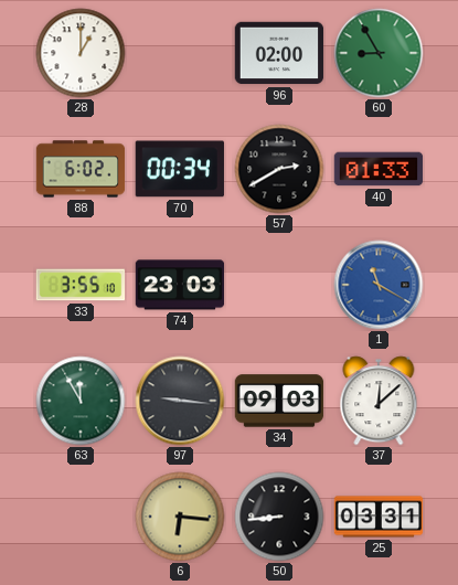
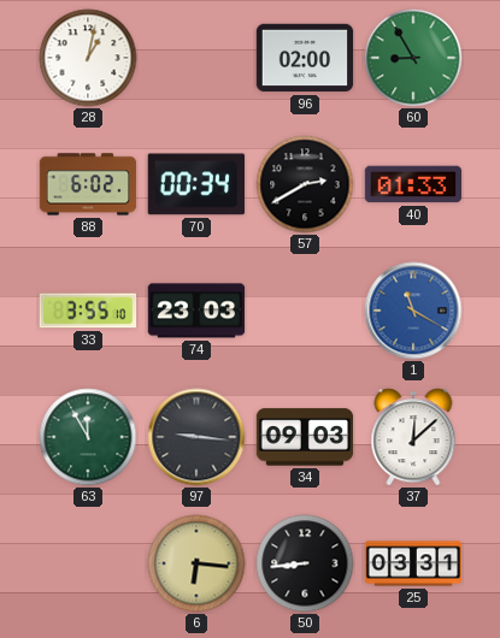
28: 1:00 -> 1:02 (88, 58)
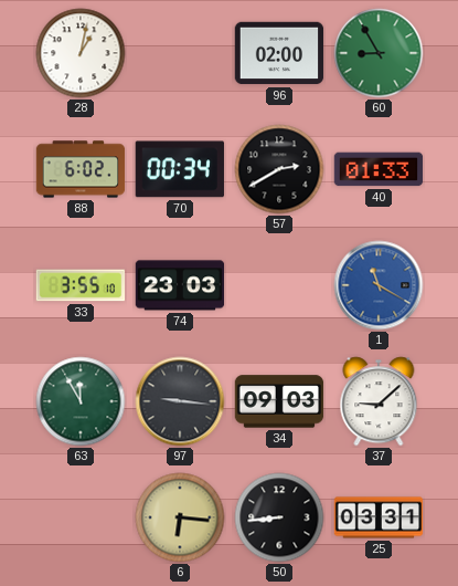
37: 12:08 -> 9:08 (379, 401)
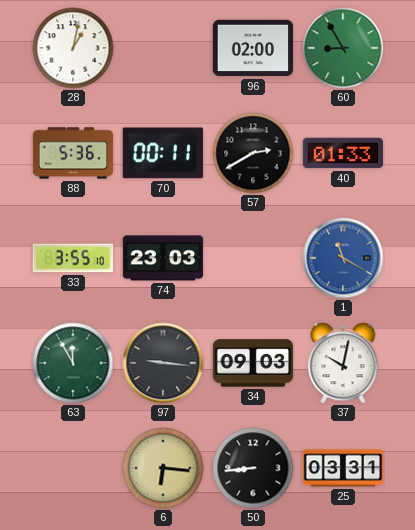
88: 6:02 -> 5:36 (73, 153)
70: 00:34 -> 00:11 (163, 153)
37: 9:08 -> 10:02 (343, 363)
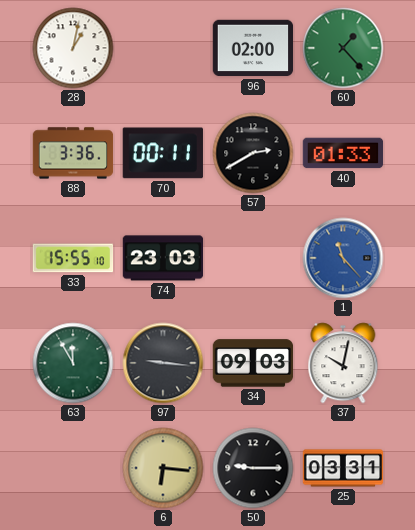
60: 8:55 -> 1:23 (343, 48)
88: 5:36 -> 3:36 (73, 153)
33: 3:55 -> 15:55 (73, 258)
1: 11:20 -> 11:23 (343, 258)
50: 8:44 -> 9:15 (253, 468)
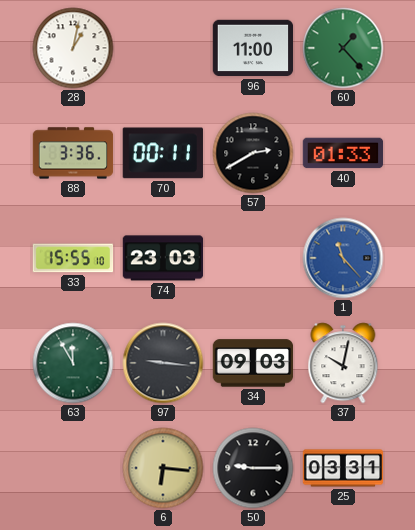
96: 02:00 -> 11:00 (253, 48)
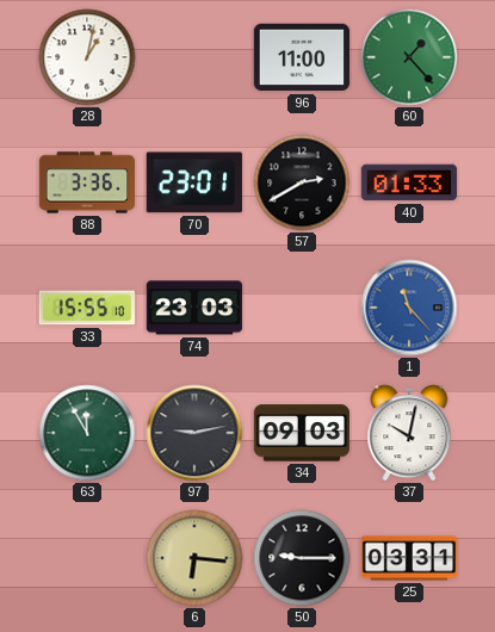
70: 00:11 -> 23:01 (194, 182)
97: 9:16 -> 9:13 (194, 433)
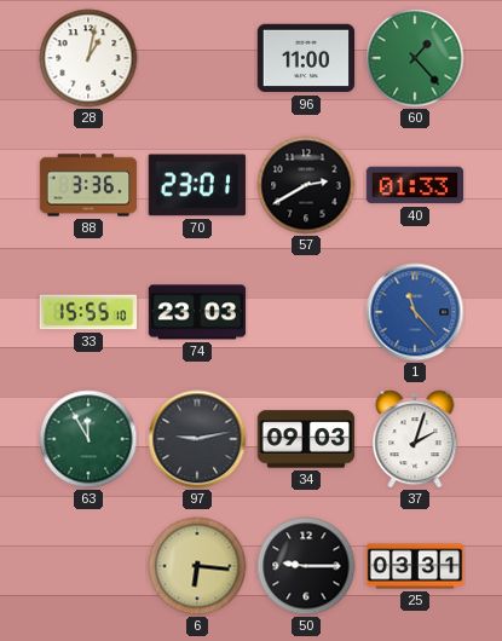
37: 10:02 -> 2:03 (415, 439)
